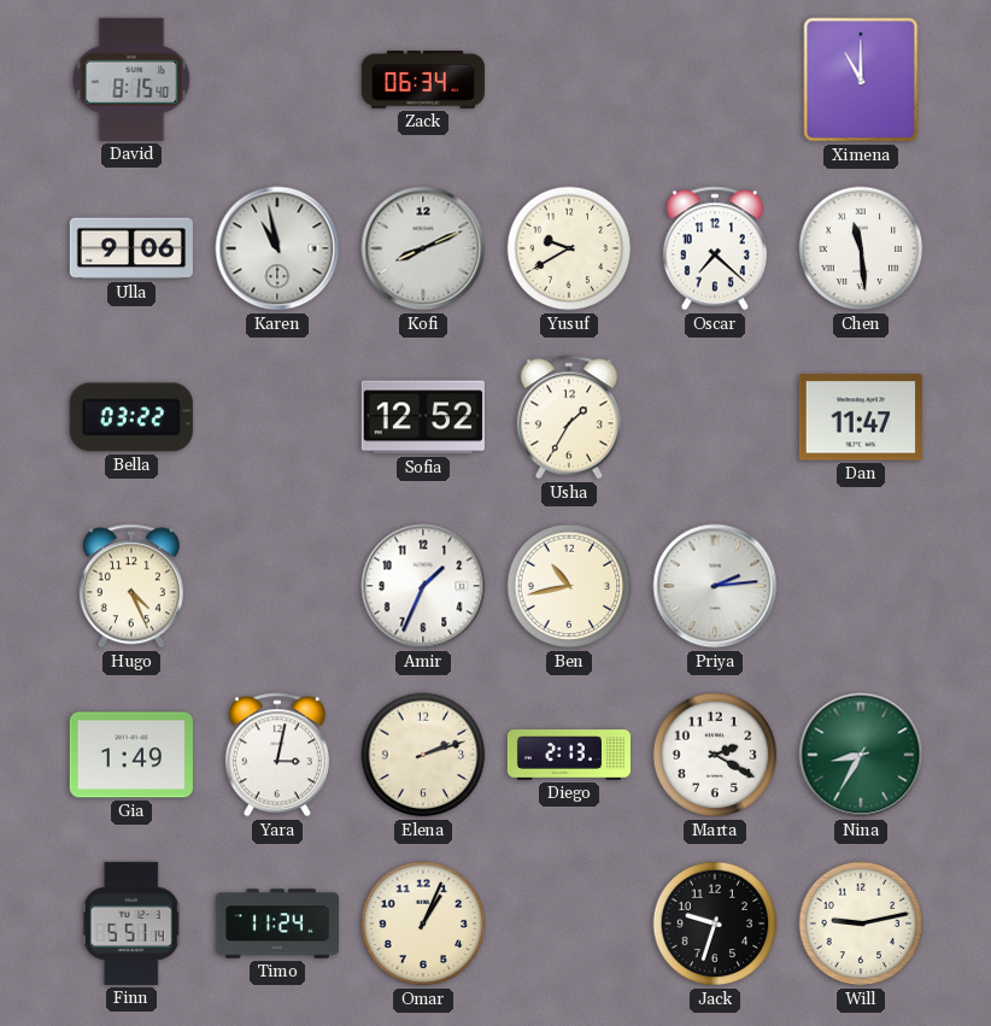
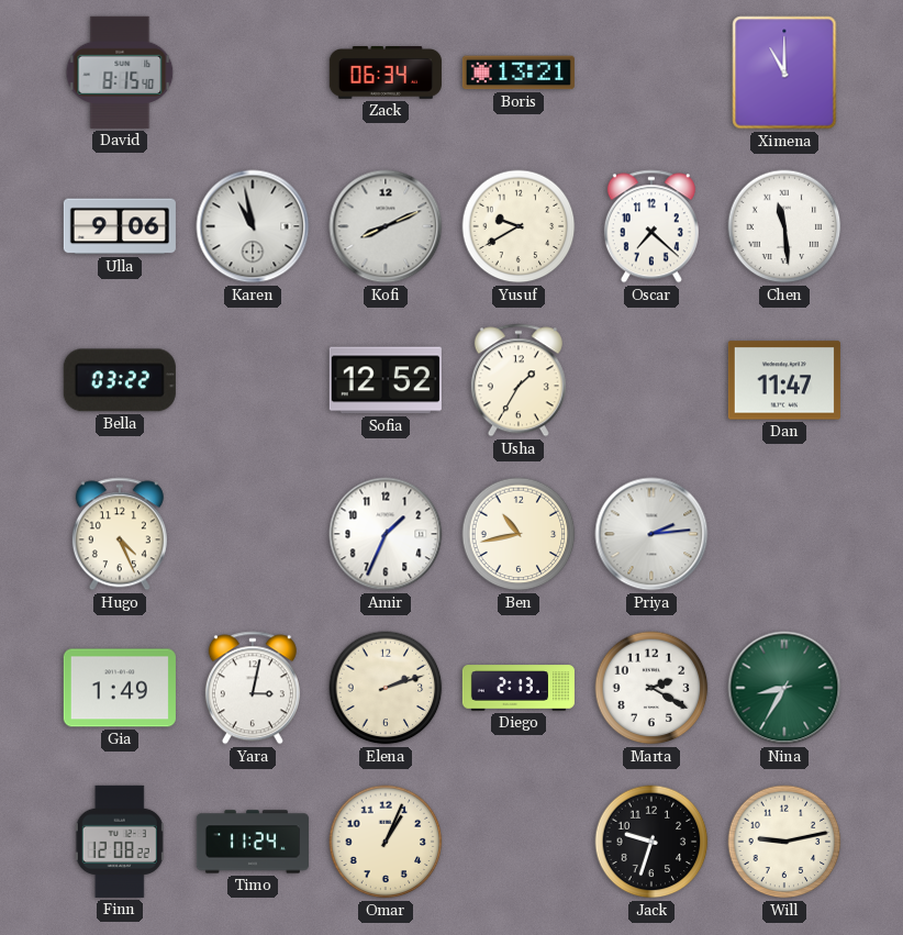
Boris: none -> 13:21 (519, 73)
Finn: 5:51 -> 12:08 (120, 842)
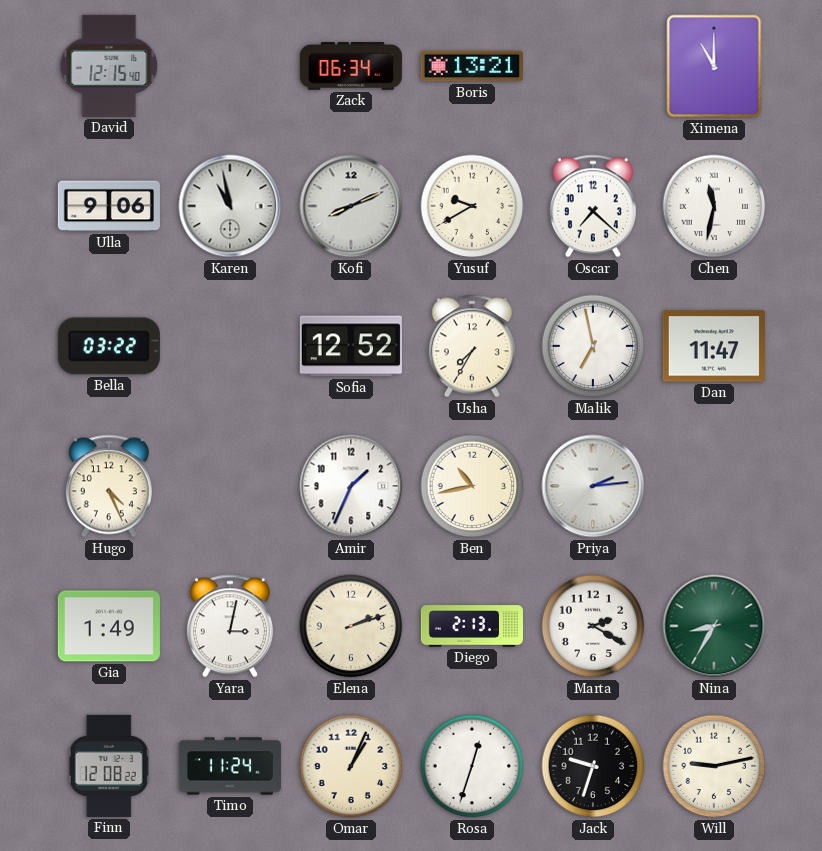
David: 8:15 -> 12:15 (109, 66)
Chen: 11:29 -> 11:32 (714, 206)
Usha: 1:35 -> 7:35 (472, 346)
Malik: none -> 6:58 (593, 346)
Rosa: none -> 12:33 (472, 766)
